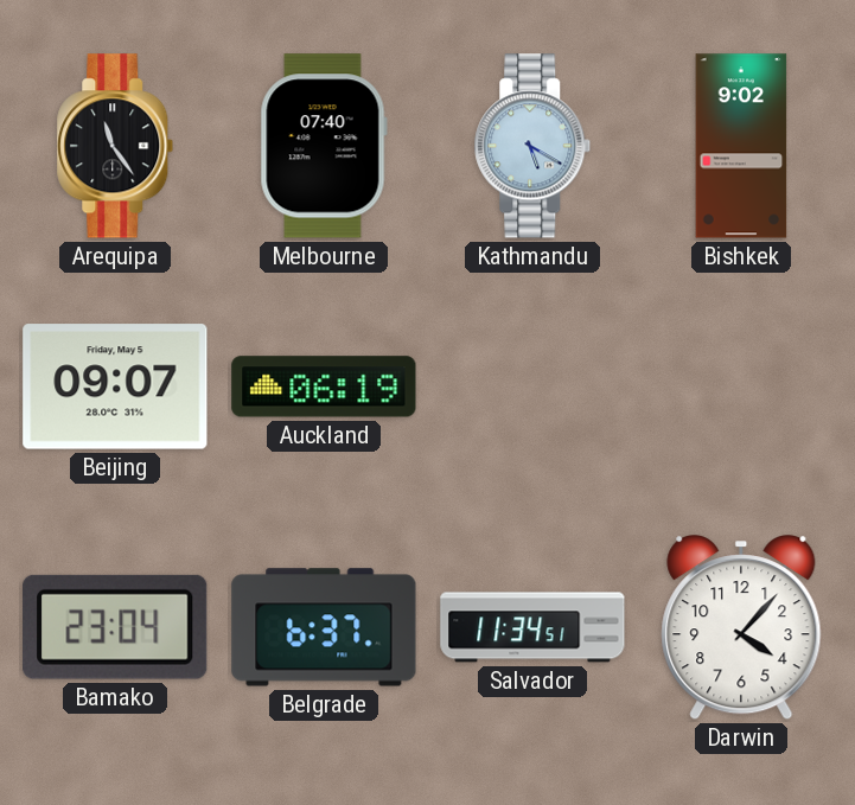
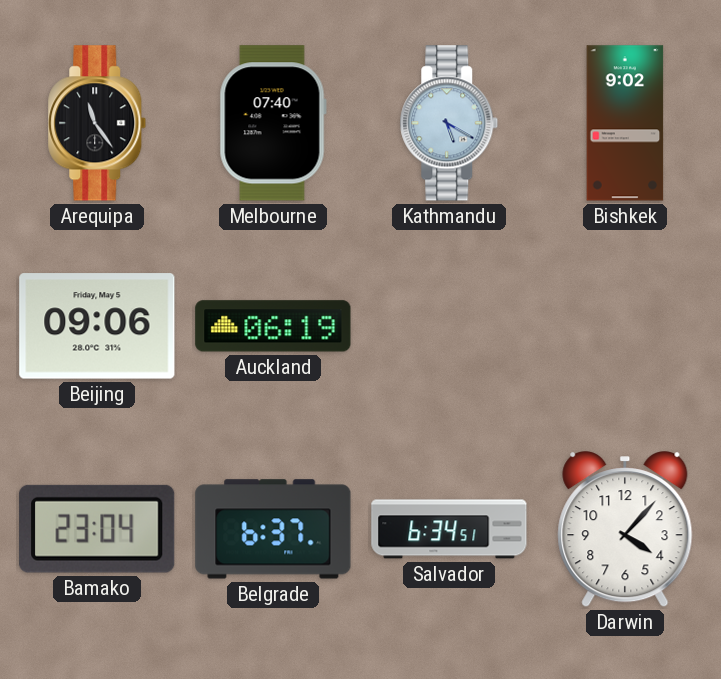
Beijing: 09:07 -> 09:06 (97, 326)
Salvador: 11:34 -> 6:34 (449, 529)
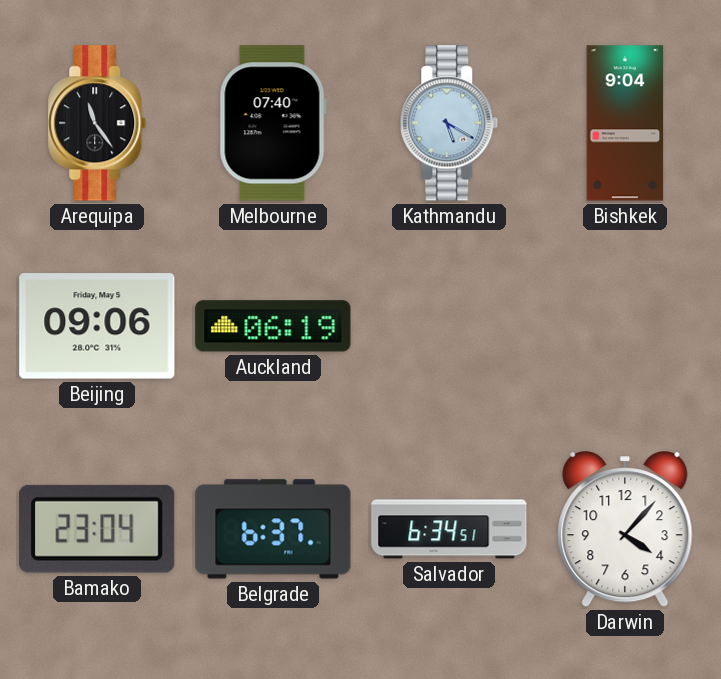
Bishkek: 9:02 -> 9:04 (625, 123)
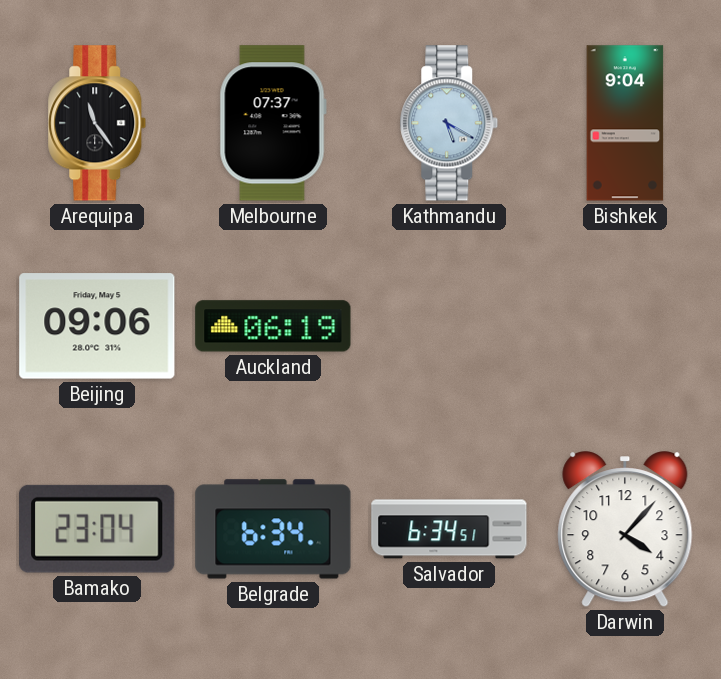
Melbourne: 07:40 -> 07:37 (273, 123)
Belgrade: 6:37 -> 6:34 (273, 529)
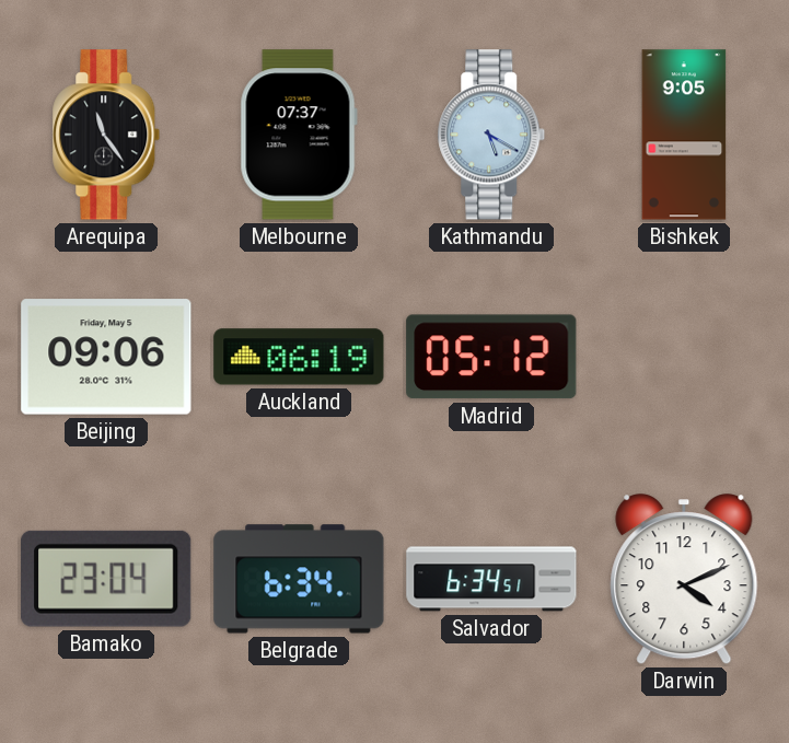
Bishkek: 9:04 -> 9:05 (684, 135)
Madrid: none -> 05:12 (491, 357)
Darwin: 4:07 -> 4:11 (684, 580)
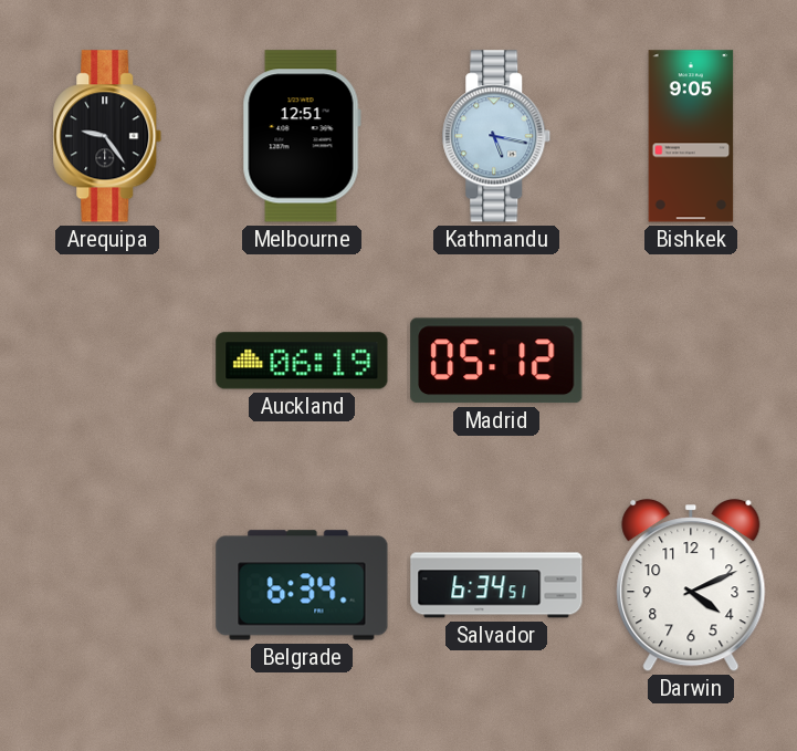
Arequipa: 11:24 -> 9:24 (107, 136)
Melbourne: 07:37 -> 12:51 (302, 136)
Kathmandu: 5:20 -> 5:17 (496, 136)
Beijing: 09:06 -> none (106, 357)
Bamako: 23:04 -> none (106, 579)
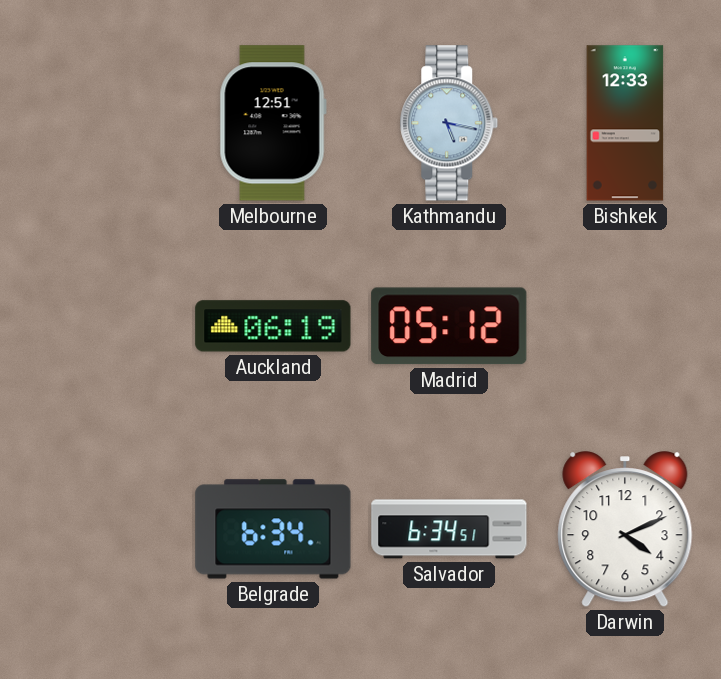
Arequipa: 9:24 -> none (107, 136)
Bishkek: 9:05 -> 12:33 (625, 123)
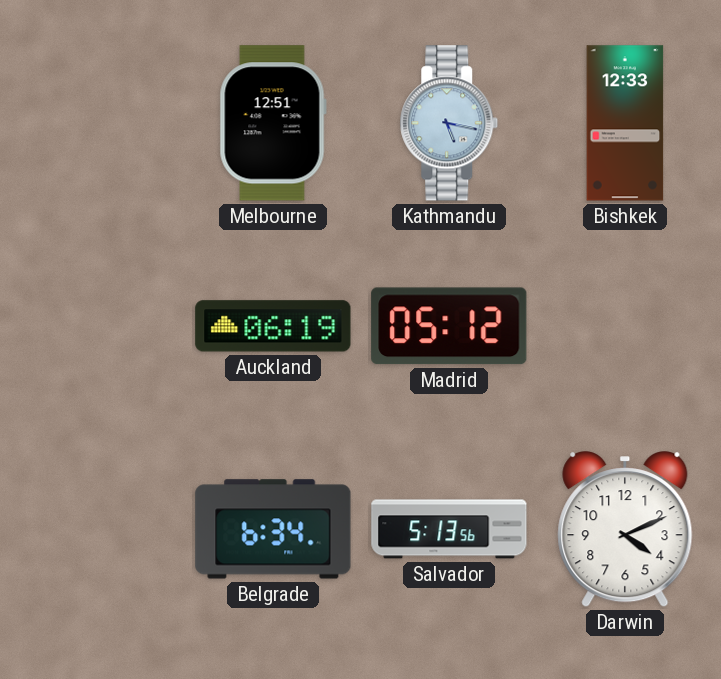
Salvador: 6:34 -> 5:13 (449, 529)
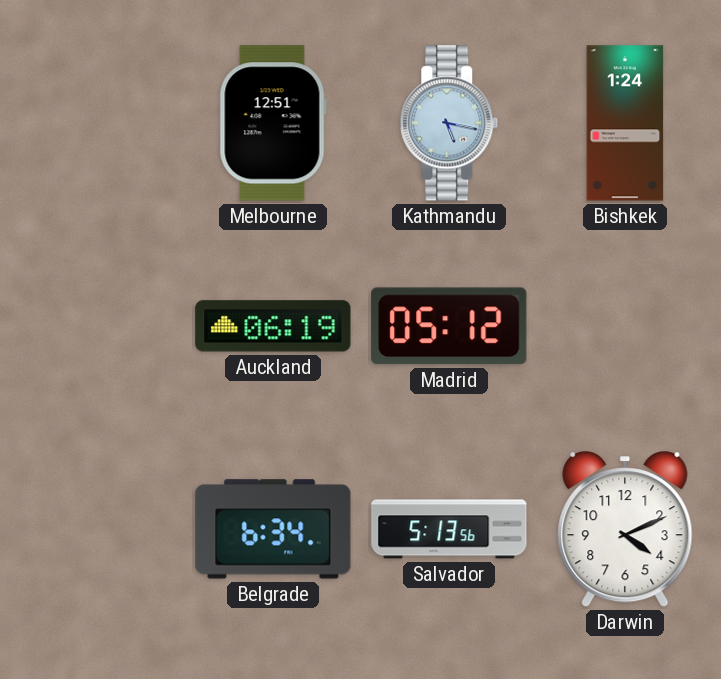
Bishkek: 12:33 -> 1:24 (625, 123)
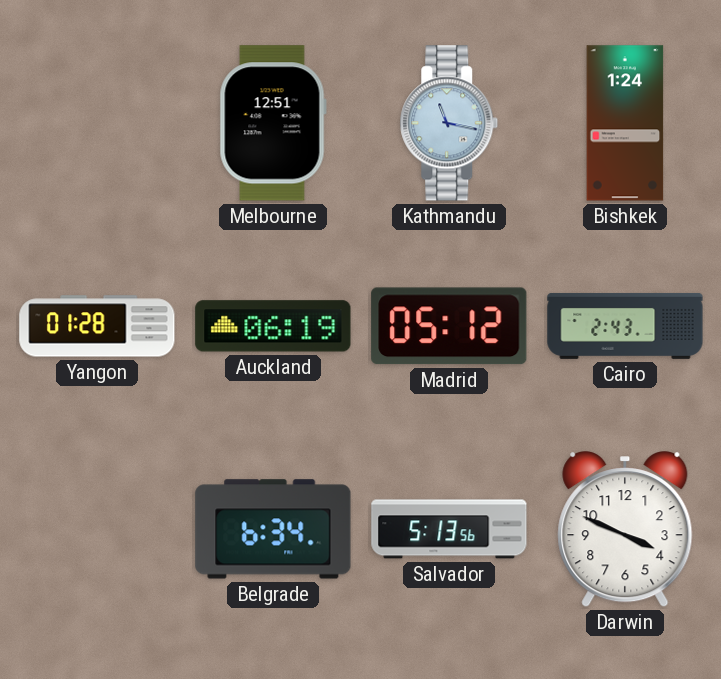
Kathmandu: 5:17 -> 11:17 (449, 123)
Yangon: none -> 01:28 (97, 326)
Cairo: none -> 2:43 (625, 326)
Darwin: 4:11 -> 3:49 (625, 530)
